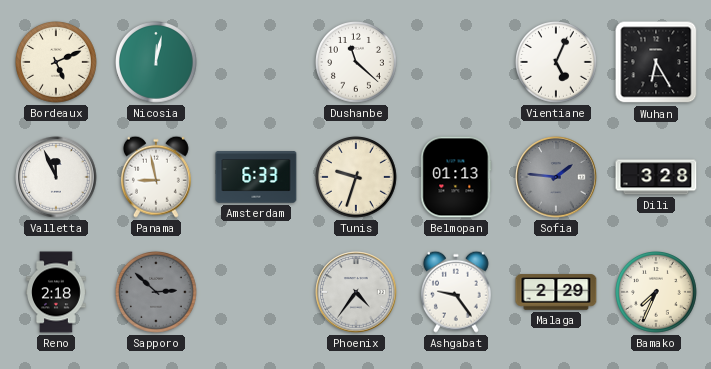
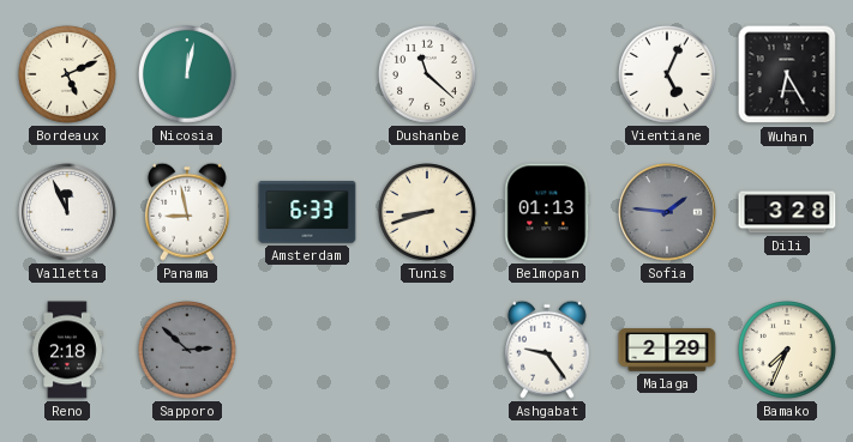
Tunis: 9:33 -> 8:42 (428, 213)
Phoenix: 4:36 -> none (356, 292)
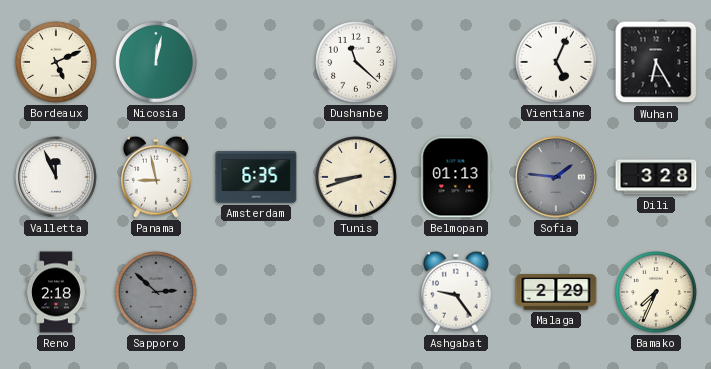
Amsterdam: 6:33 -> 6:35 (256, 177)
